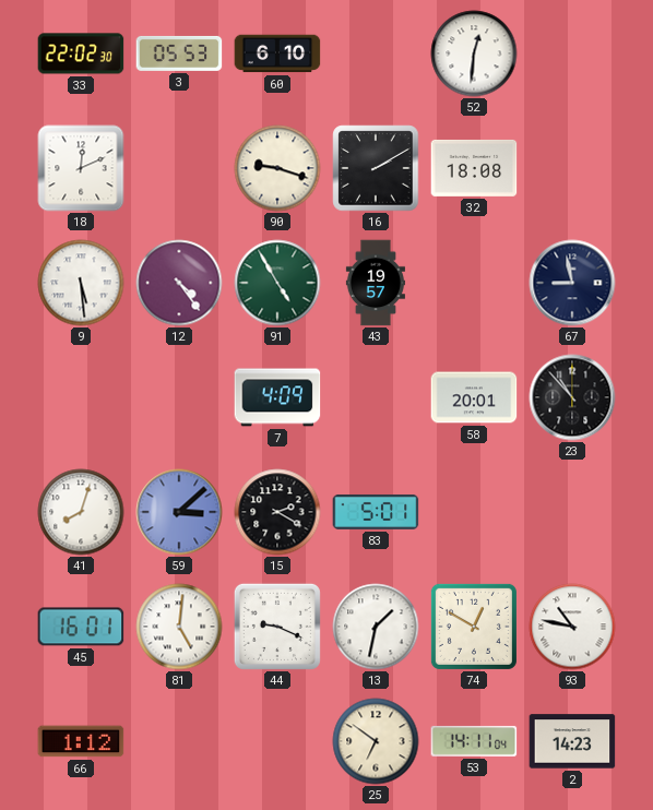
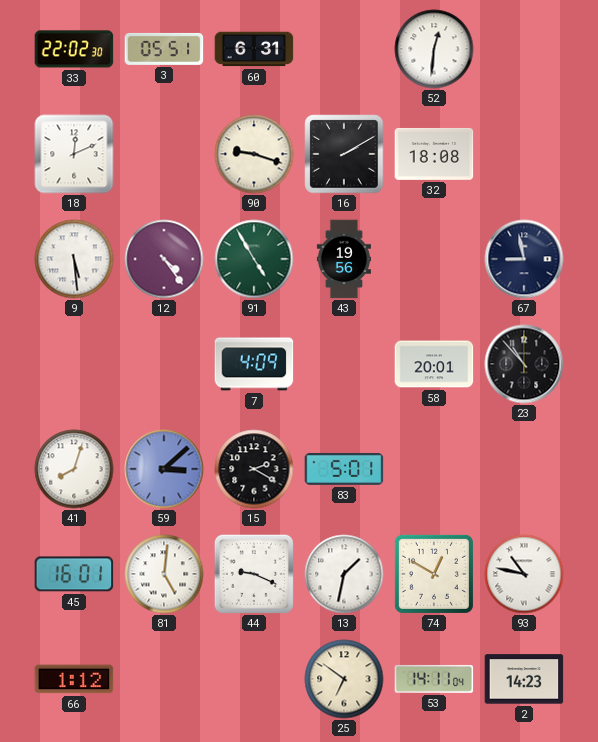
3: 05:53 -> 05:51 (164, 49)
60: 6:10 -> 6:31 (254, 49)
43: 19:57 -> 19:56 (344, 259)
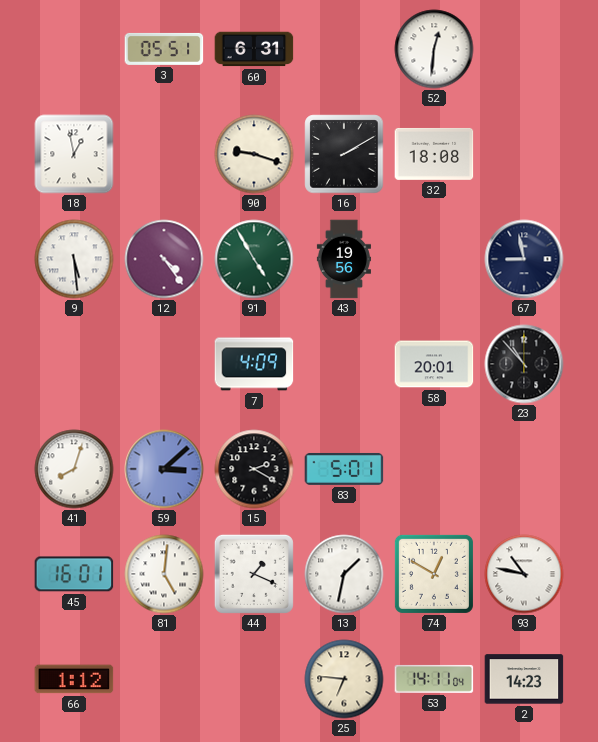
33: 22:02 -> none (74, 49)
18: 12:11 -> 12:58 (74, 154)
44: 9:19 -> 1:19 (254, 574)
25: 6:51 -> 6:46 (344, 679)
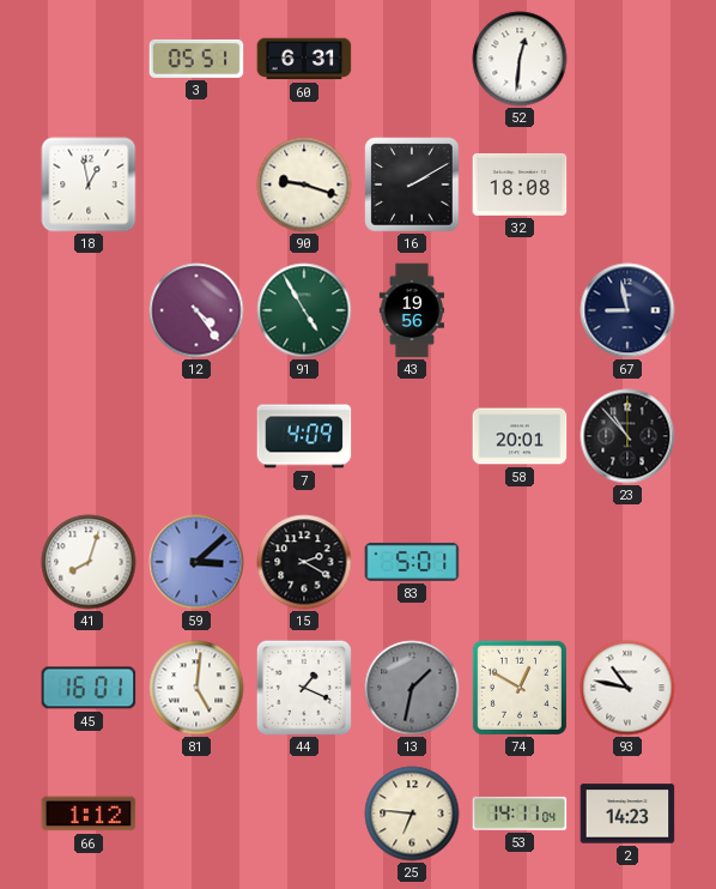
9: 5:29 -> none (74, 259)
13 dial: white -> grey (412, 688)
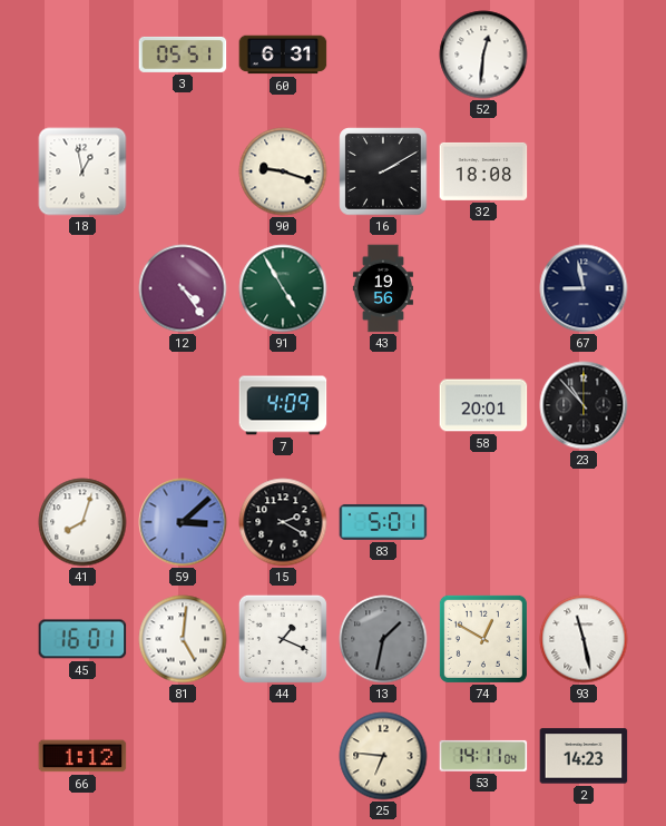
93: 10:47 -> 11:28 (584, 639)
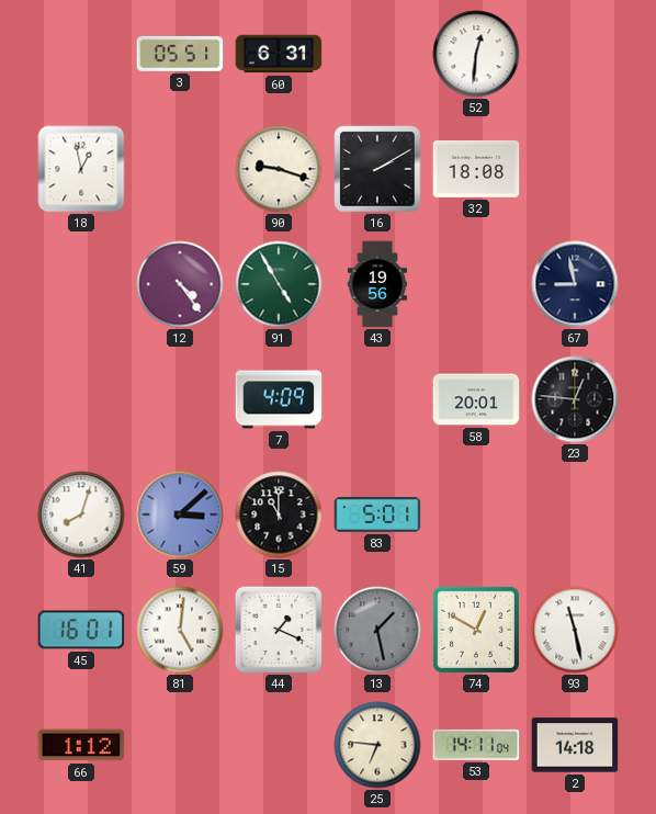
23: 10:53 -> 12:46 (575, 399)
15: 2:20 -> 11:00 (279, 515)
13: 1:32 -> 1:28 (377, 630)
2: 14:23 -> 14:18 (575, 745)
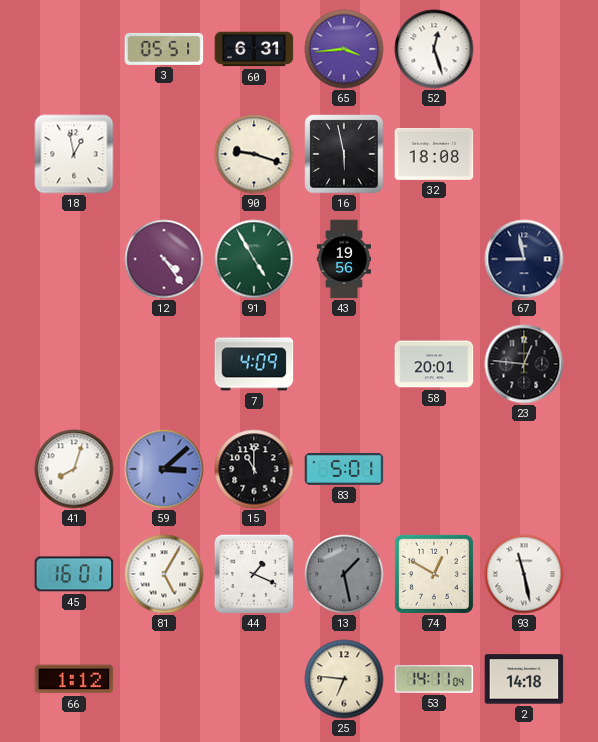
65: none -> 3:44 (344, 49)
52: 12:31 -> 12:27 (434, 49)
16: 2:10 -> 5:58 (344, 154)
81: 5:01 -> 5:05 (164, 574)
